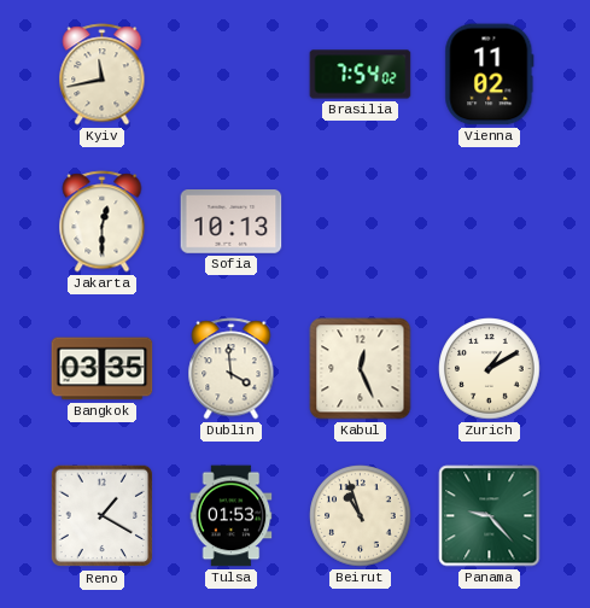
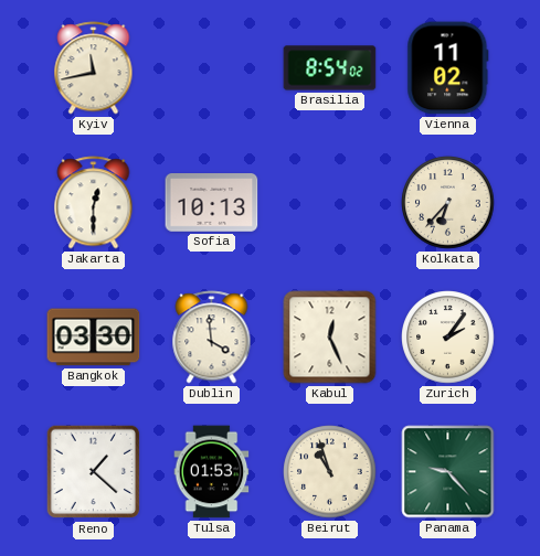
Brasilia: 7:54 -> 8:54 (330, 68)
Kolkata: none -> 6:37 (448, 203)
Bangkok: 03:35 -> 03:30 (94, 338)
Zurich: 1:10 -> 2:06 (448, 338)
Reno: 1:20 -> 1:22 (94, 472)
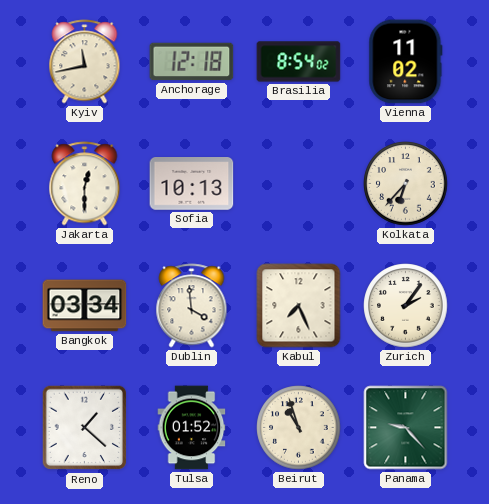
Anchorage: none -> 12:18 (192, 62)
Bangkok: 03:30 -> 03:34 (85, 306)
Kabul: 12:26 -> 7:26 (299, 306)
Tulsa: 01:53 -> 01:52 (192, 428)
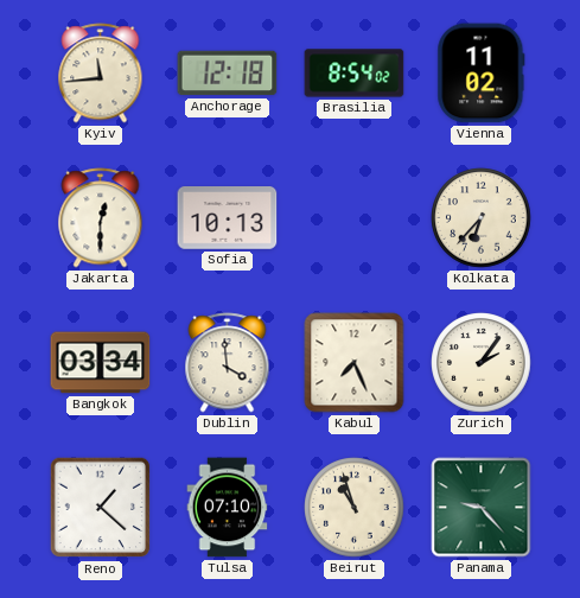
Kyiv: 11:43 -> 11:44 (101, 74)
Tulsa: 01:52 -> 07:10 (228, 508)
